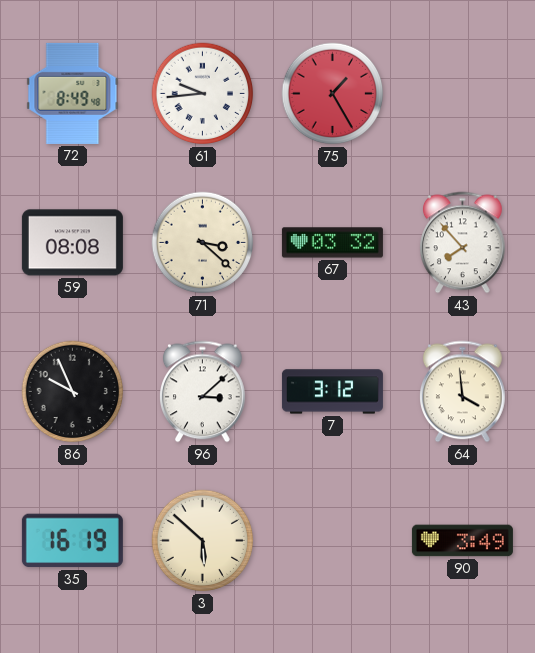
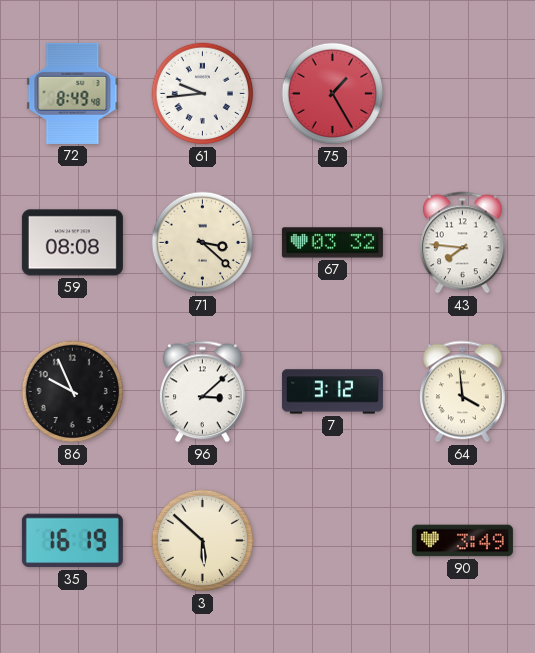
43: 7:53 -> 7:46 (463, 243)
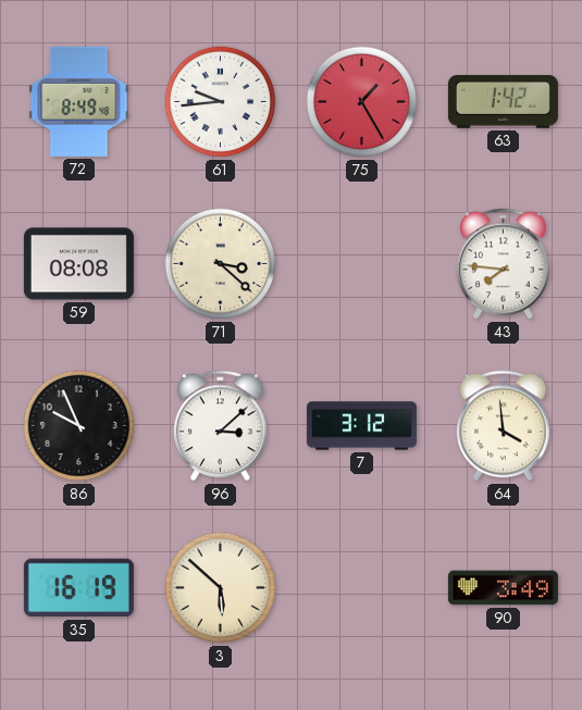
63: none -> 1:42 (503, 102)
67: 03:32 -> none (332, 243)
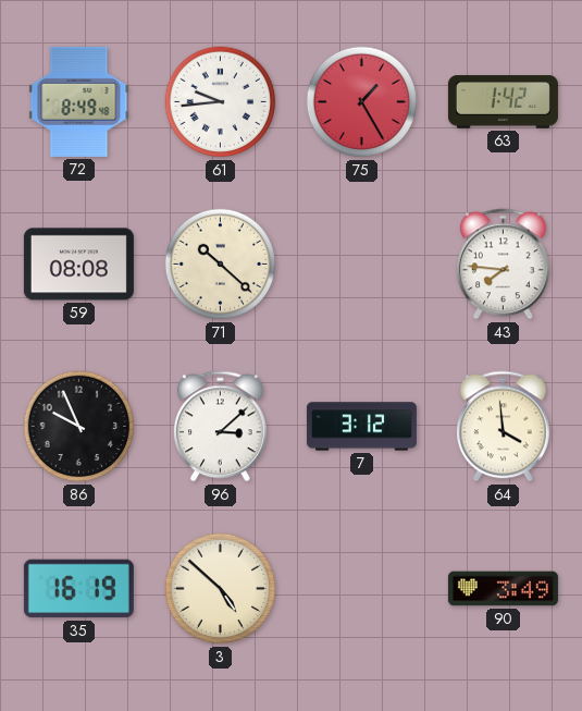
71: 3:22 -> 10:22 (221, 265)
3: 5:52 -> 4:52 (221, 589)
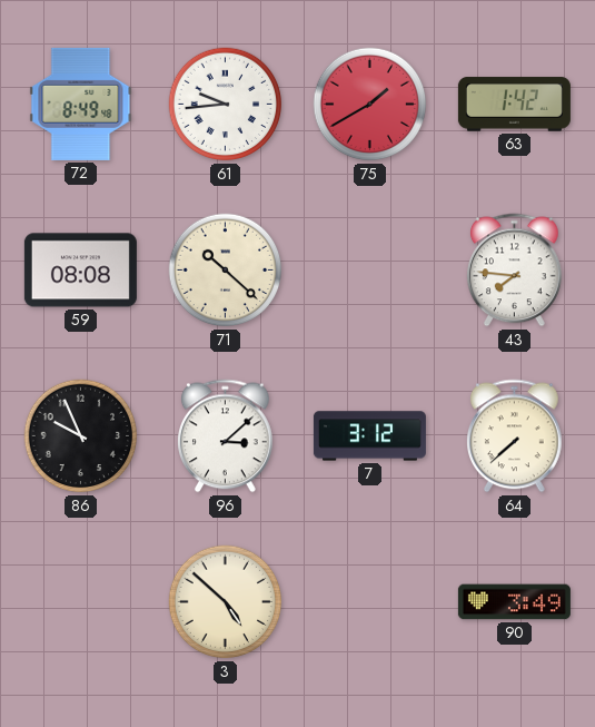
75: 1:25 -> 1:40 (370, 105)
64: 3:59 -> 7:38 (515, 436)
35: 16:19 -> none (78, 589)
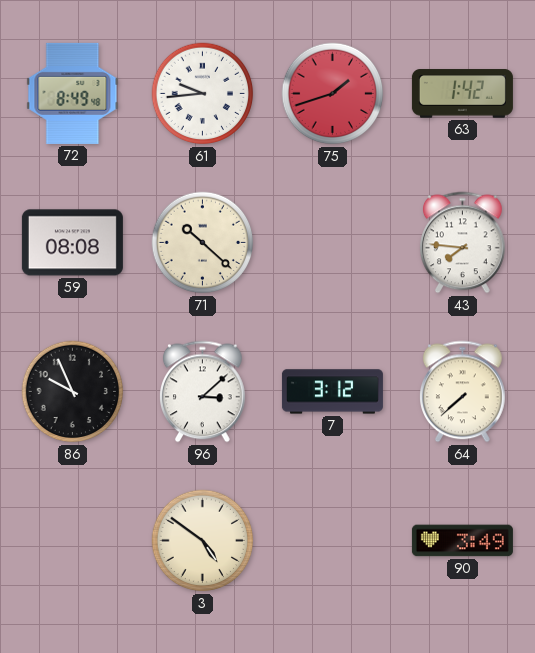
75: 1:40 -> 1:42 (333, 94)
3: 4:52 -> 4:51 (203, 541)
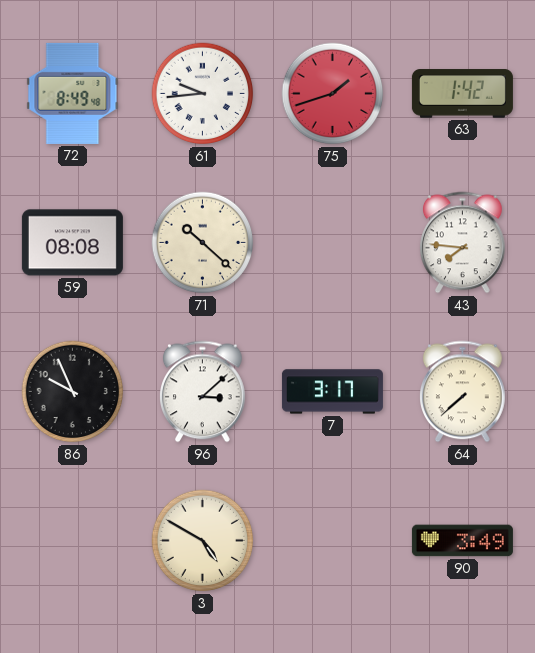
7: 3:12 -> 3:17 (332, 392)
3: 4:51 -> 4:50 (203, 541)
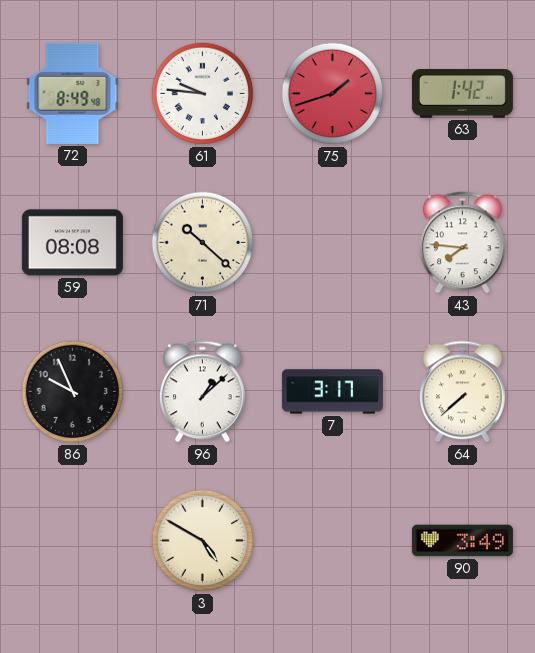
61: 9:44 -> 9:46 (203, 94)
96: 3:08 -> 1:08 (203, 392)
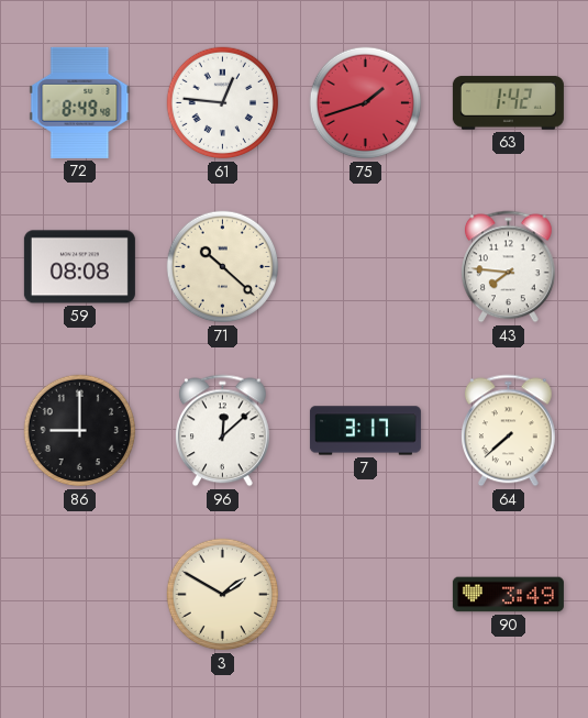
61: 9:46 -> 12:46 (223, 103)
86: 9:56 -> 9:00 (80, 431)
96: 1:08 -> 12:08 (223, 431)
3: 4:50 -> 1:50 (223, 595)
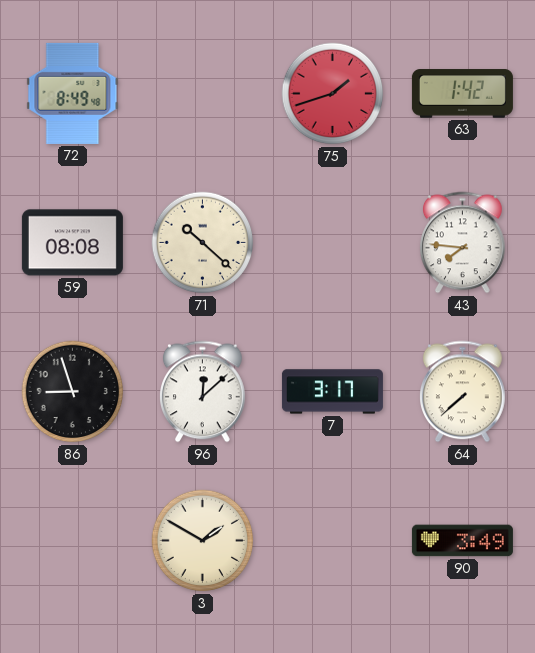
61: 12:46 -> none (223, 103)
86: 9:00 -> 8:57 (73, 392)
